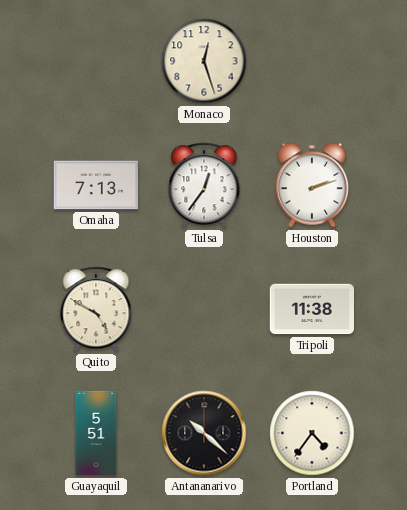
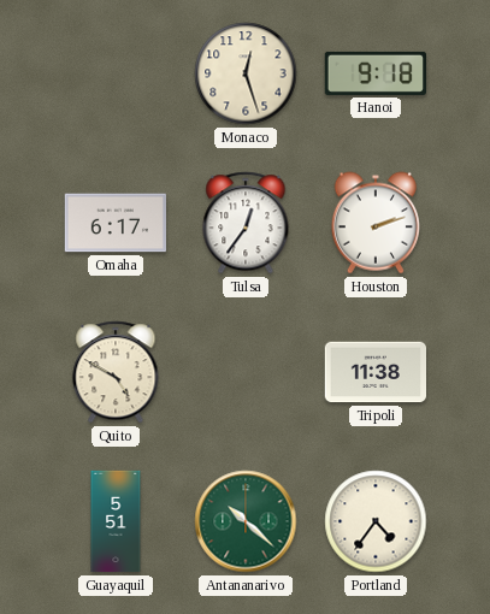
Hanoi: none -> 9:18 (374, 73)
Omaha: 7:13 -> 6:17 (114, 223)
Antananarivo dial: black -> green (246, 521)
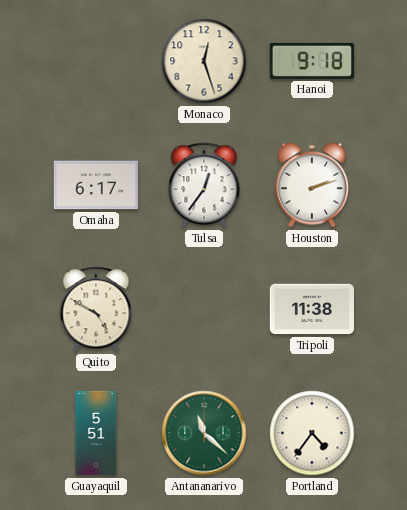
Antananarivo: 10:22 -> 11:22 (204, 433)
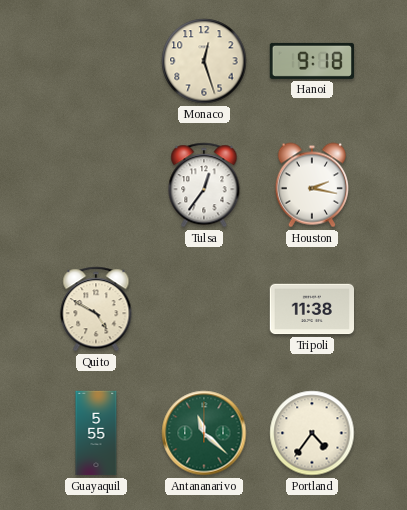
Omaha: 6:17 -> none (95, 185)
Houston: 2:12 -> 2:17 (311, 185)
Guayaquil: 5:51 -> 5:55 (96, 433)
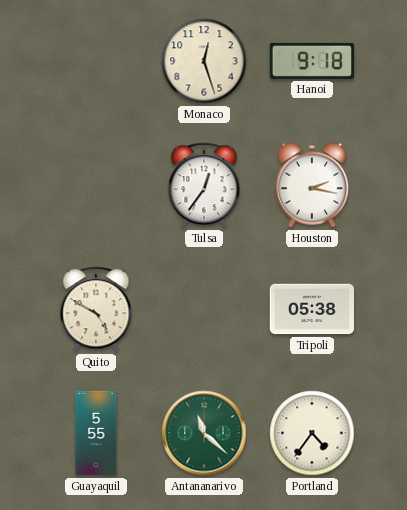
Tripoli: 11:38 -> 05:38 (311, 309)
